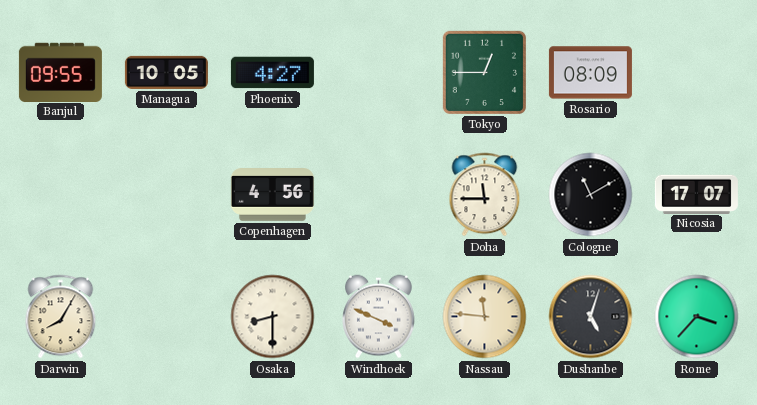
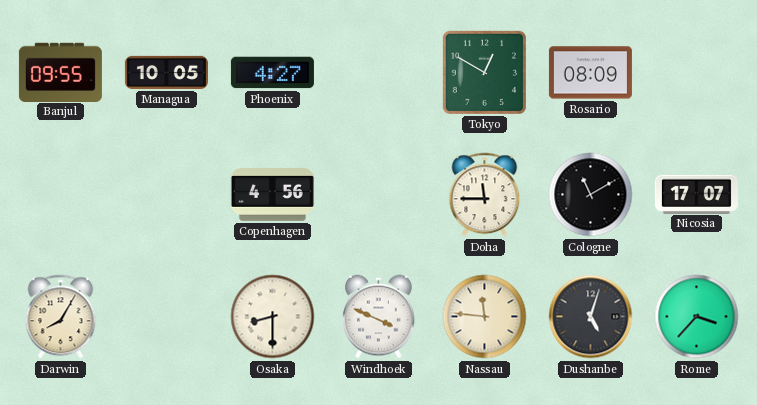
Tokyo: 12:45 -> 12:50 (484, 72)
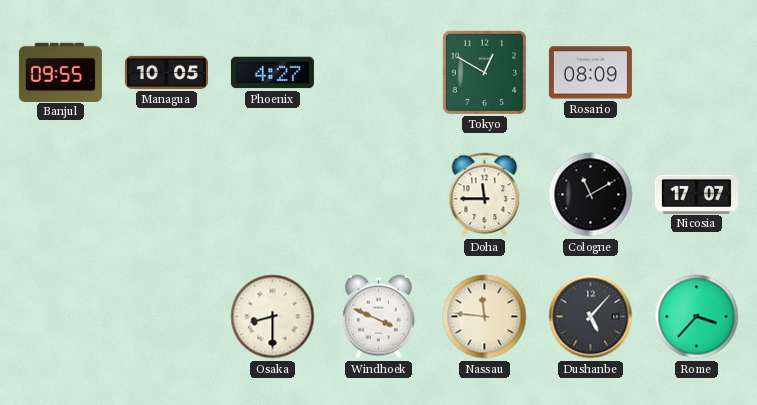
Copenhagen: 4:56 -> none (272, 195)
Darwin: 8:05 -> none (61, 317)
Dushanbe: 5:03 -> 5:07 (591, 317)
